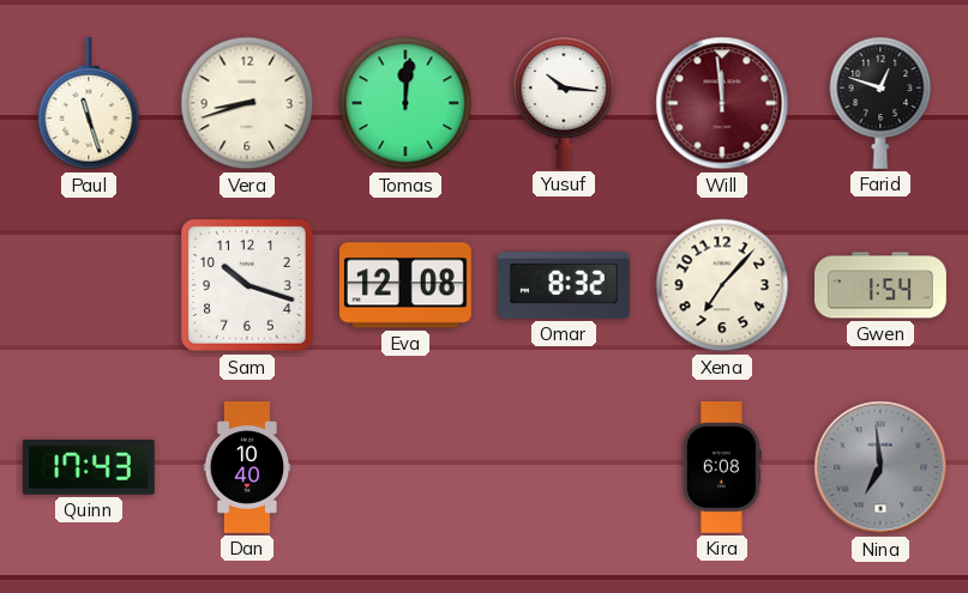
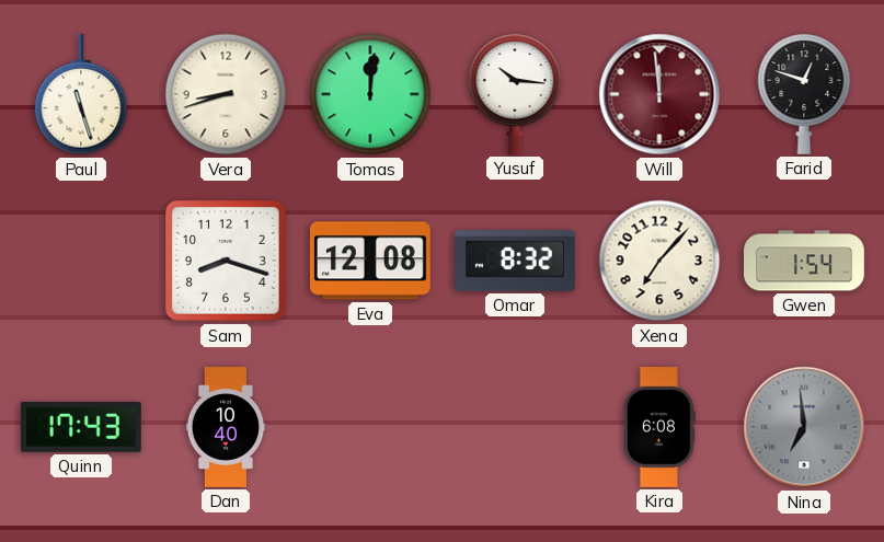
Sam: 10:18 -> 8:18 (227, 262)
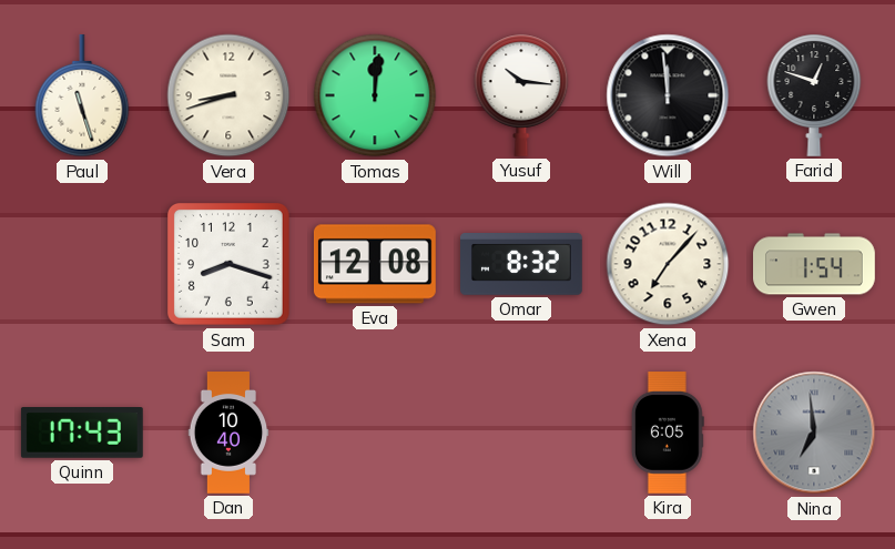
Will dial: burgundy -> black (668, 95)
Kira: 6:08 -> 6:05 (668, 434)
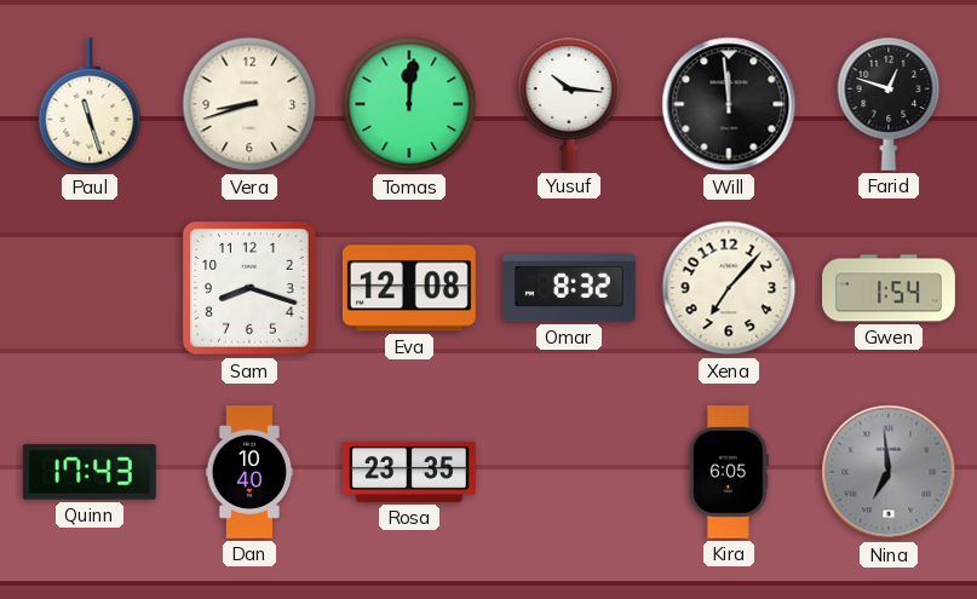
Rosa: none -> 23:35 (410, 472)
